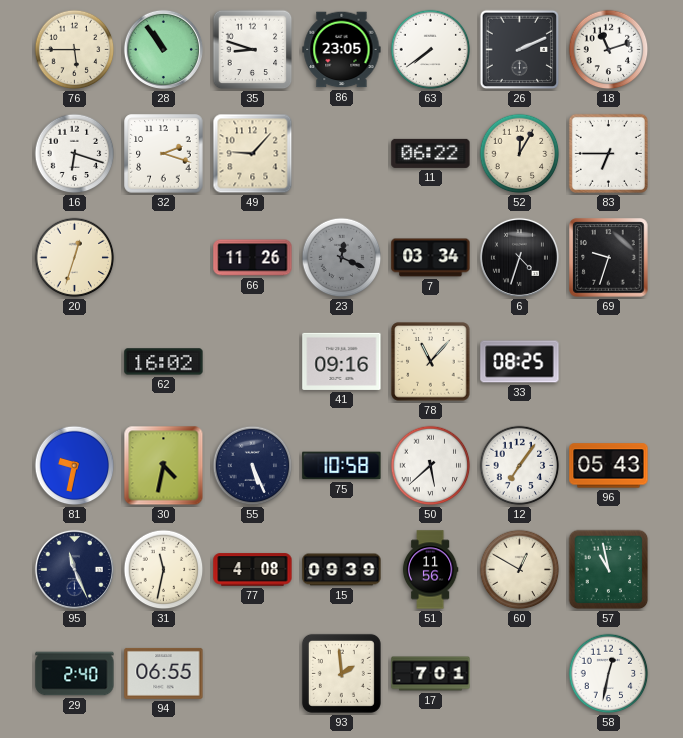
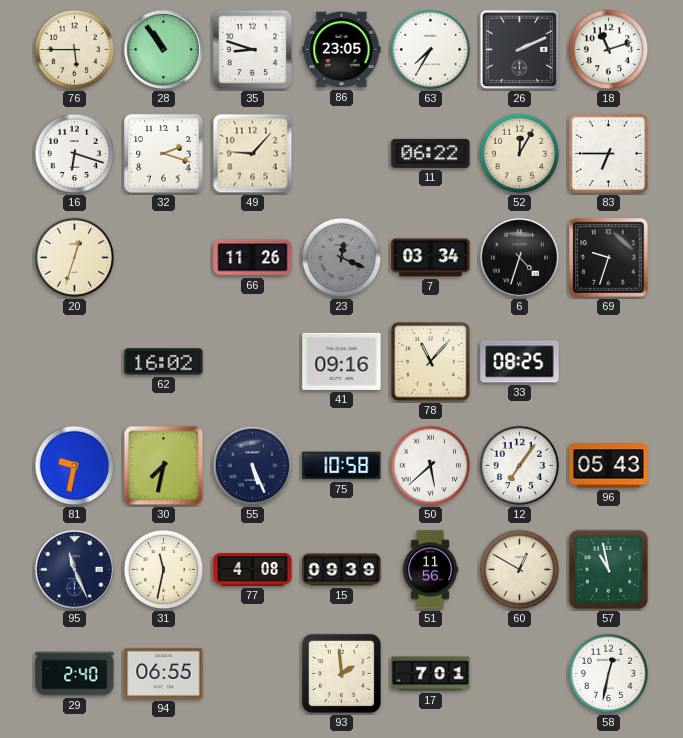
63: 7:39 -> 7:35 (431, 50)
30: 4:32 -> 7:32 (164, 466)
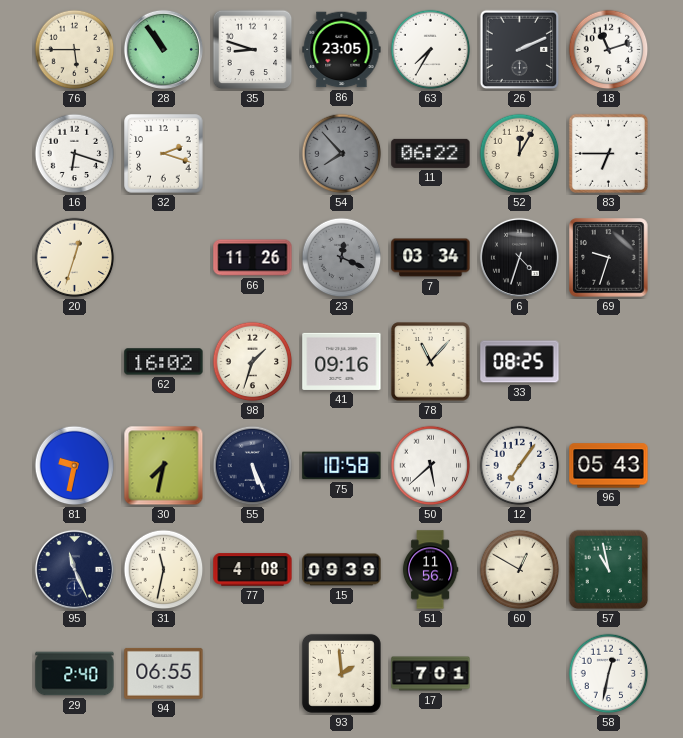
49: 9:07 -> none (253, 154)
54: none -> 7:53 (342, 154)
98: none -> 1:33 (253, 362)
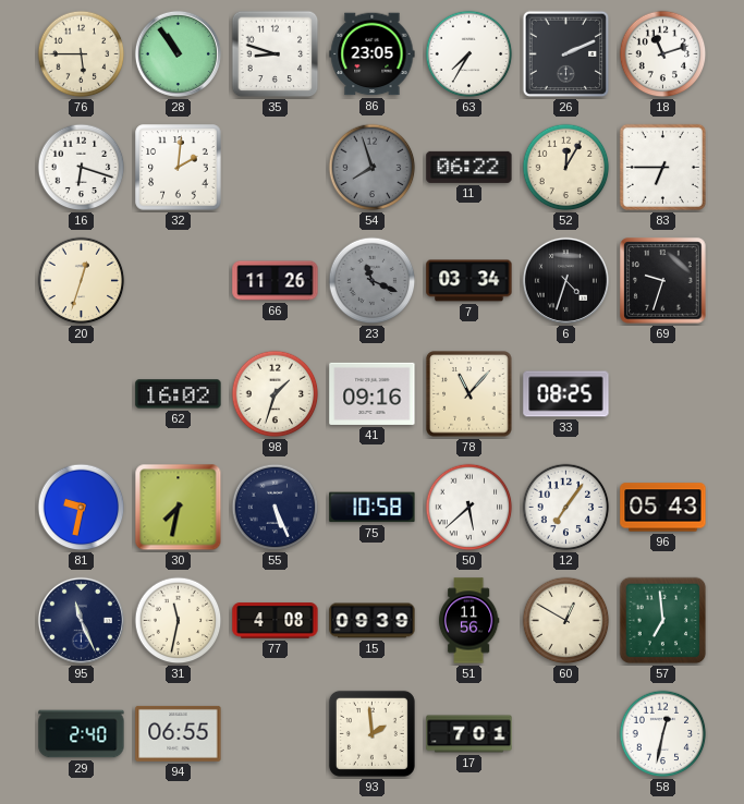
32: 2:18 -> 2:01 (179, 168)
54: 7:53 -> 7:57 (373, 168)
23: 12:19 -> 11:19 (373, 281)
57: 10:58 -> 6:59 (663, 621)
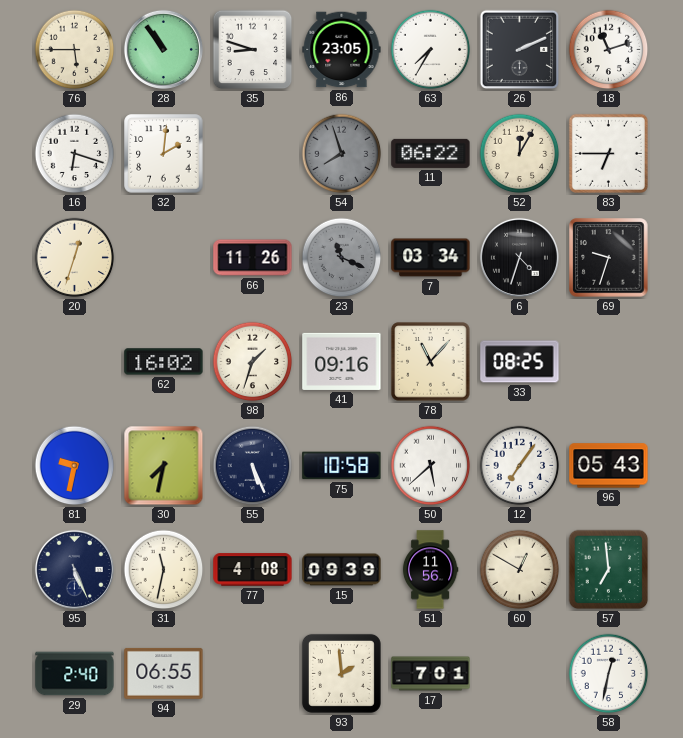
95: 11:26 -> 5:26 (74, 569)
